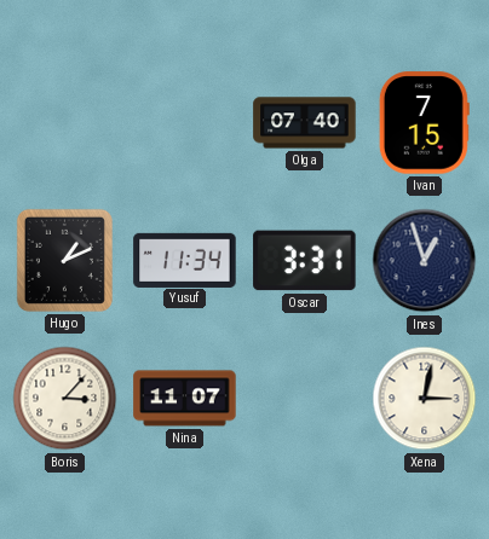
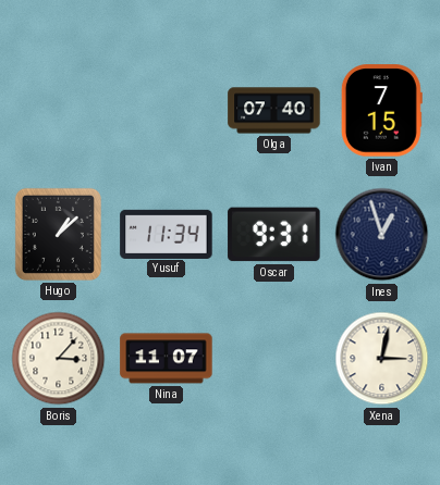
Hugo: 1:11 -> 1:08 (58, 234)
Oscar: 3:31 -> 9:31 (274, 235)
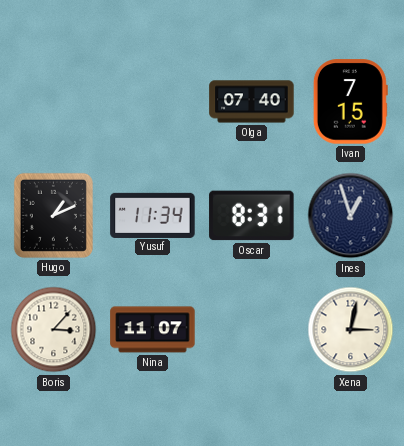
Hugo: 1:08 -> 1:11 (53, 215)
Oscar: 9:31 -> 8:31 (252, 216)
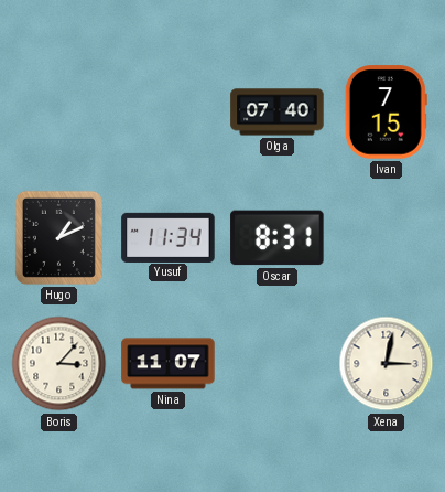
Ines: 12:57 -> none (351, 216)
